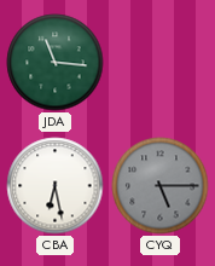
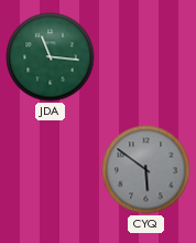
CBA: 6:28 -> none (56, 186)
CYQ: 5:15 -> 5:51 (146, 170)
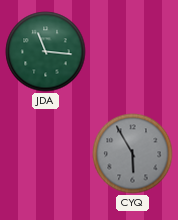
CYQ: 5:51 -> 5:55 (133, 154)
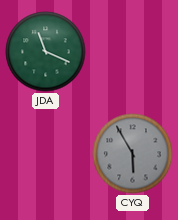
JDA: 11:16 -> 11:19 (46, 52)
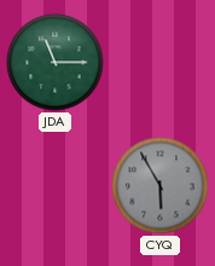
JDA: 11:19 -> 11:15 (56, 63)
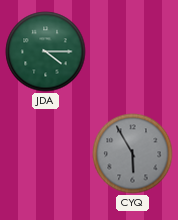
JDA: 11:15 -> 4:15 (46, 52)
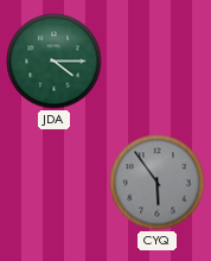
CYQ: 5:55 -> 5:54 (158, 183)
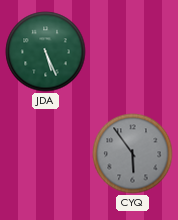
JDA: 4:15 -> 5:26 (46, 52)
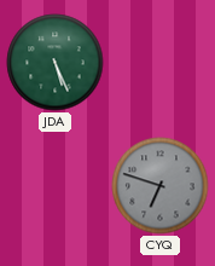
CYQ: 5:54 -> 6:48 (161, 186)
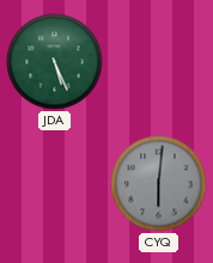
CYQ: 6:48 -> 6:01 (159, 184)
